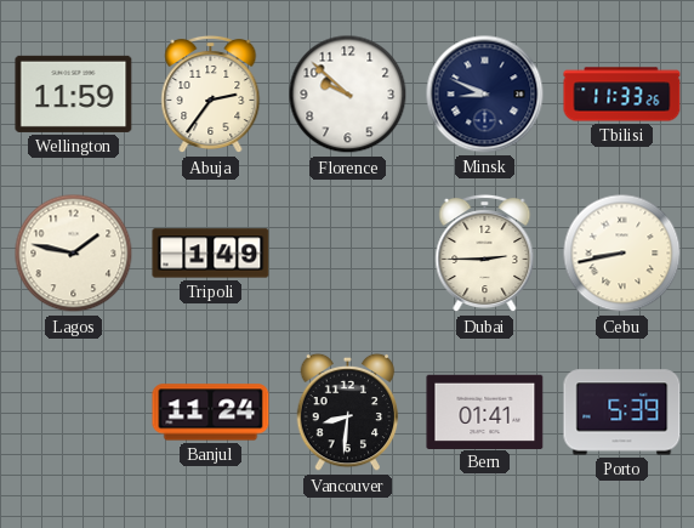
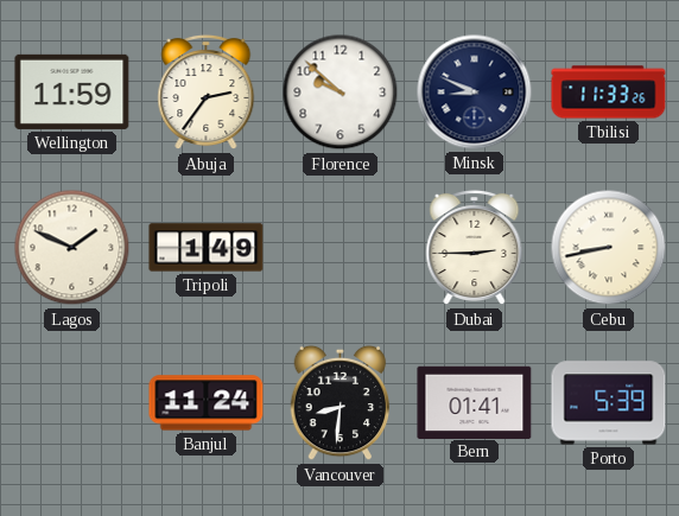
Lagos: 1:47 -> 1:49 (72, 248)
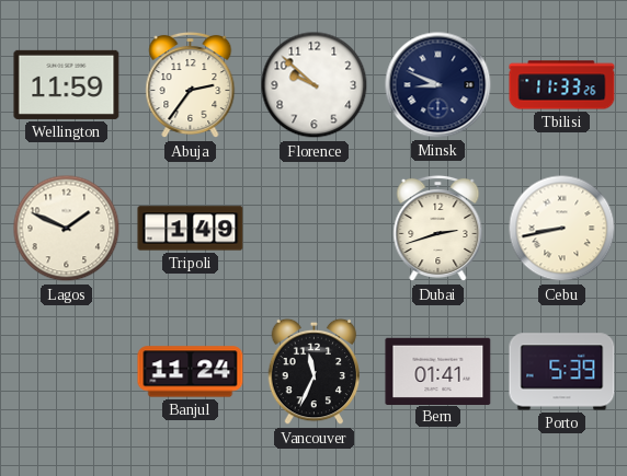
Dubai: 2:45 -> 2:42 (438, 229)
Vancouver: 8:31 -> 11:34 (315, 372)
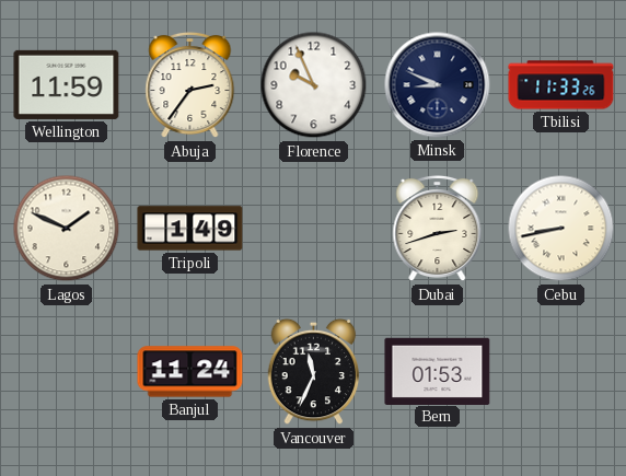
Florence: 9:52 -> 9:56 (314, 85)
Bern: 01:41 -> 01:53 (438, 371)
Porto: 5:39 -> none (562, 372)
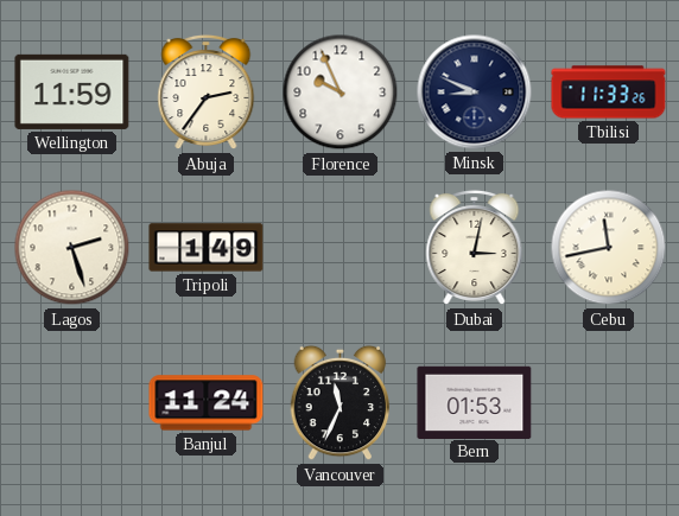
Lagos: 1:49 -> 2:27 (72, 248)
Dubai: 2:42 -> 3:02 (475, 248)
Cebu: 8:43 -> 11:43 (609, 248)
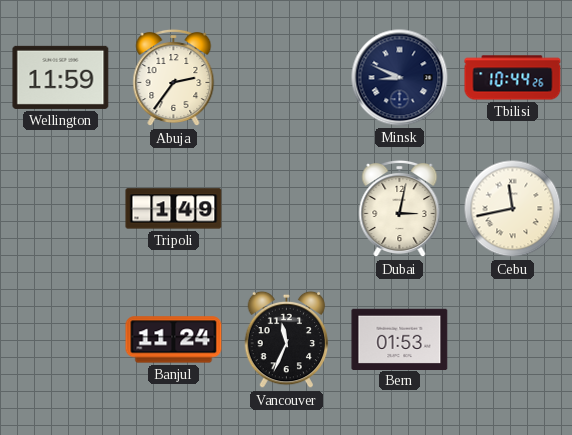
Florence: 9:56 -> none (341, 93)
Tbilisi: 11:33 -> 10:44 (513, 78)
Lagos: 2:27 -> none (72, 248)
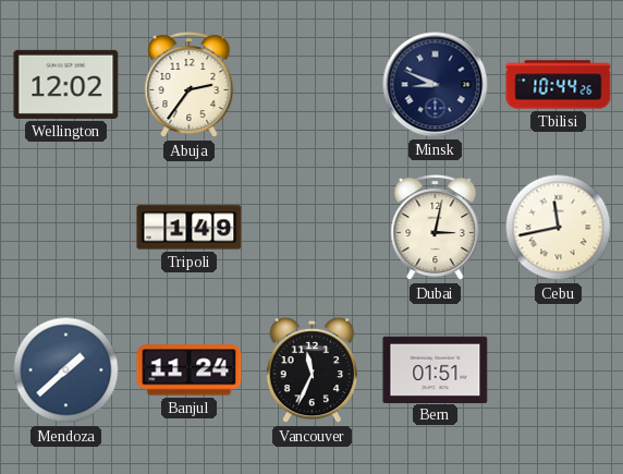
Wellington: 11:59 -> 12:02 (66, 84)
Mendoza: none -> 1:38 (66, 370)
Bern: 01:53 -> 01:51 (436, 369)
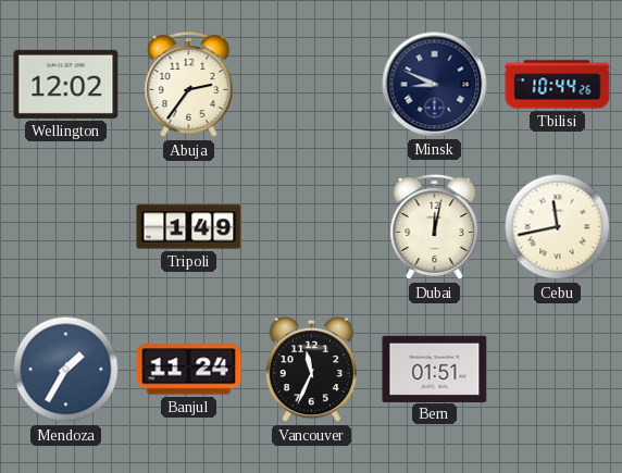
Dubai: 3:02 -> 12:02 (435, 227)
Mendoza: 1:38 -> 1:35 (66, 370)
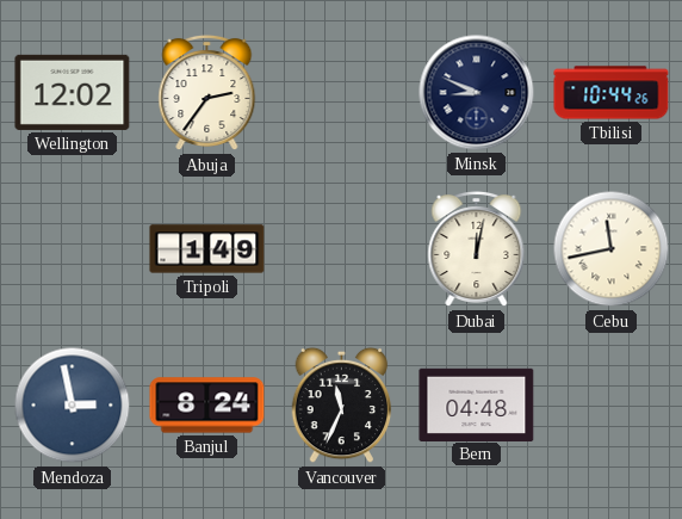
Mendoza: 1:35 -> 2:58 (73, 406)
Banjul: 11:24 -> 8:24 (207, 406)
Bern: 01:51 -> 04:48 (477, 404)
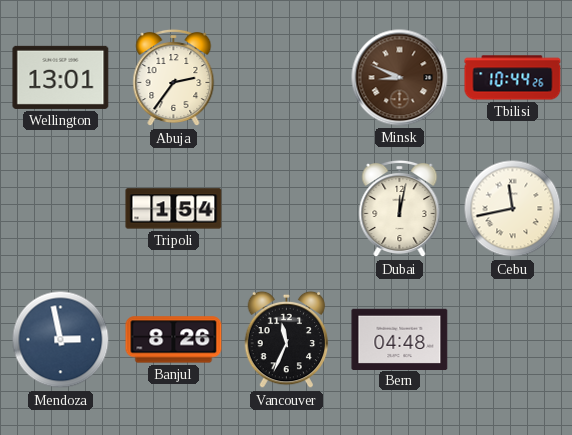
Wellington: 12:02 -> 13:01 (61, 77)
Minsk dial: navy -> brown (400, 78)
Tripoli: 1:49 -> 1:54 (174, 209)
Banjul: 8:24 -> 8:26 (174, 340)
